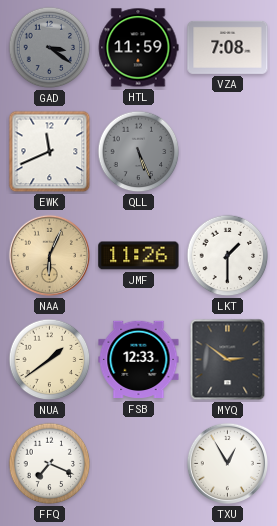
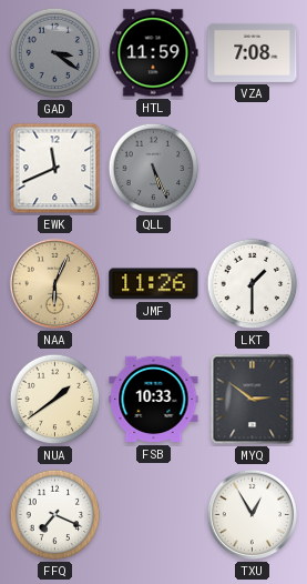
FSB: 12:33 -> 10:33 (154, 400)
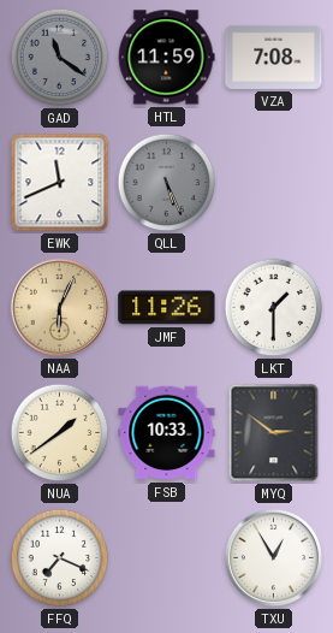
GAD: 3:21 -> 11:21 (60, 58)
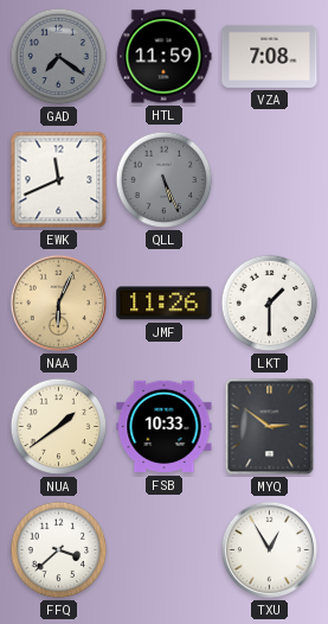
GAD: 11:21 -> 7:21 (59, 57)
FFQ: 7:19 -> 3:38 (59, 550)
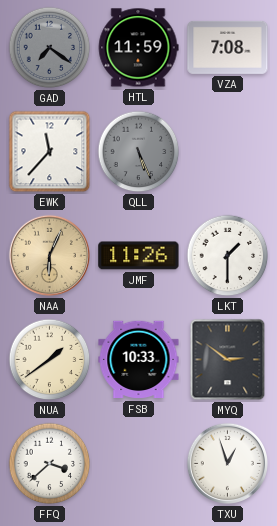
EWK: 11:41 -> 11:37 (50, 152)
TXU: 12:55 -> 12:57 (227, 463)
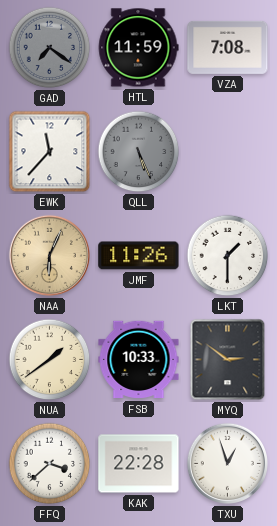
KAK: none -> 22:28 (139, 464)
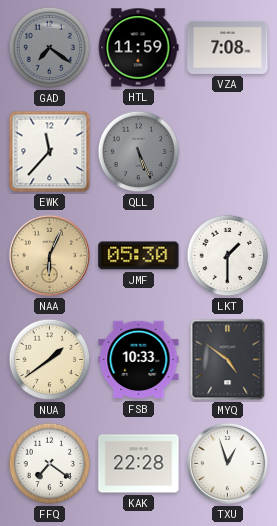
JMF: 11:26 -> 05:30 (139, 256)
MYQ: 2:51 -> 4:51 (228, 360)
FFQ: 3:38 -> 7:21 (50, 464)
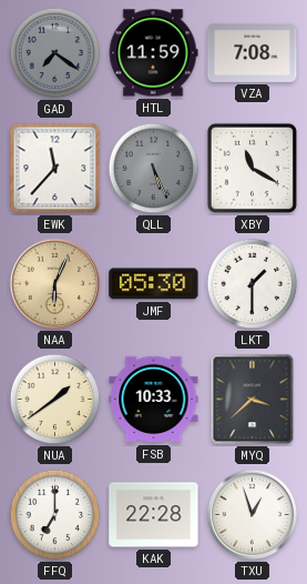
XBY: none -> 11:20 (252, 168)
MYQ: 4:51 -> 3:38 (253, 400)
FFQ: 7:21 -> 7:00 (55, 515)
